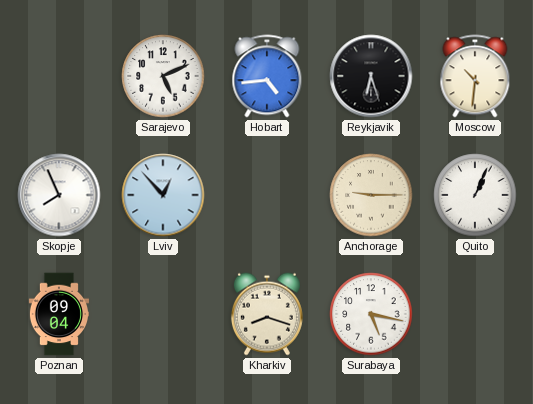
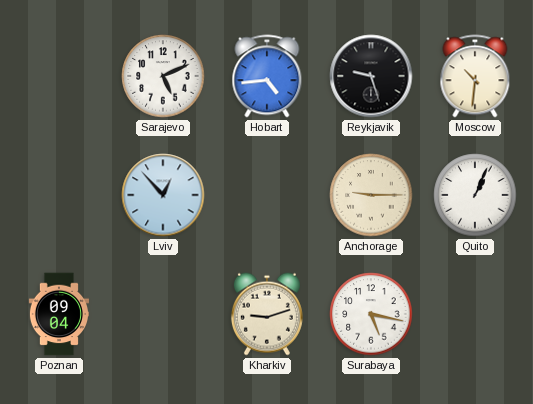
Reykjavik: 6:27 -> 9:27 (371, 76)
Skopje: 7:56 -> none (59, 195)
Kharkiv: 8:18 -> 9:12 (267, 314)
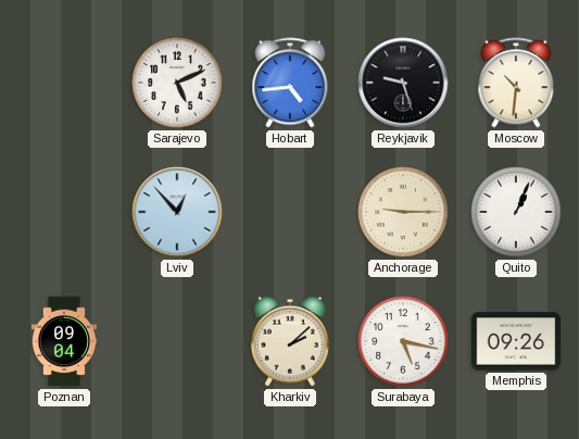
Kharkiv: 9:12 -> 2:08 (290, 341)
Memphis: none -> 09:26 (516, 341)
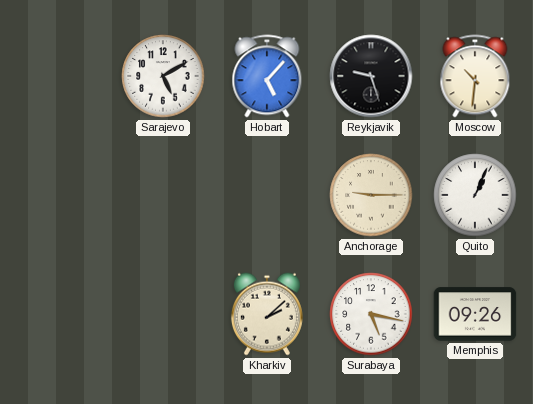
Sarajevo: 5:11 -> 5:10 (163, 76)
Hobart: 4:44 -> 5:07 (267, 76)
Lviv: 12:53 -> none (177, 212)
Poznan: 09:04 -> none (63, 341)
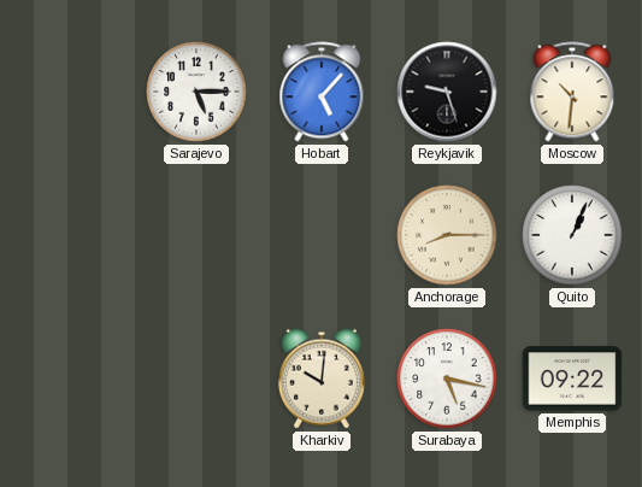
Sarajevo: 5:10 -> 5:15 (196, 92)
Anchorage: 9:15 -> 8:15 (447, 235)
Kharkiv: 2:08 -> 10:01 (322, 379)
Memphis: 09:26 -> 09:22 (572, 379)
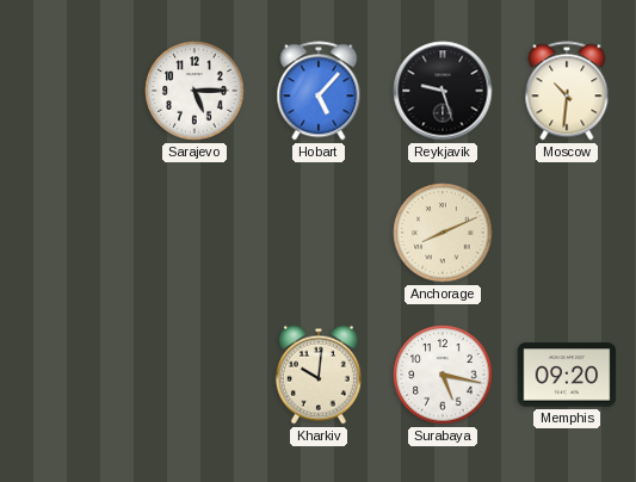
Anchorage: 8:15 -> 8:11 (443, 233)
Quito: 1:04 -> none (572, 235)
Memphis: 09:22 -> 09:20 (567, 375)
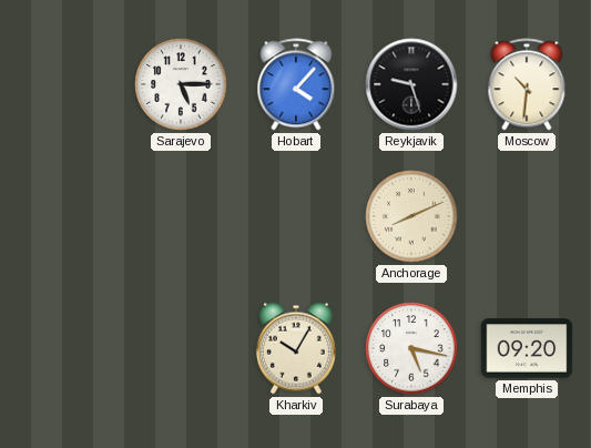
Hobart: 5:07 -> 4:07 (296, 84)
Kharkiv: 10:01 -> 10:05 (296, 348)
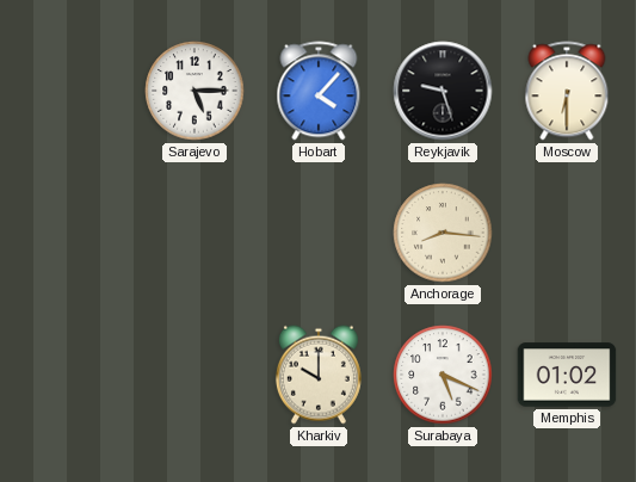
Moscow: 10:31 -> 6:30 (567, 91)
Anchorage: 8:11 -> 8:16 (443, 233)
Kharkiv: 10:05 -> 10:00 (319, 375)
Surabaya: 5:17 -> 5:19 (443, 375)
Memphis: 09:20 -> 01:02 (567, 375)
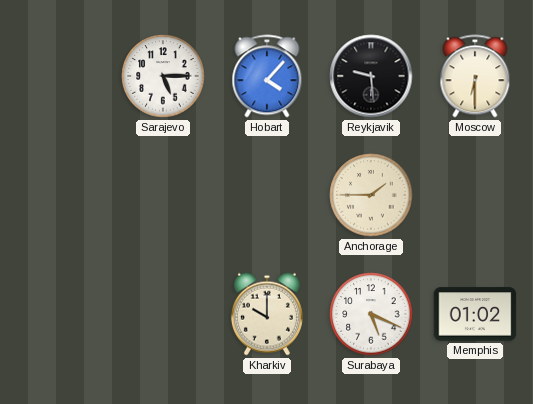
Reykjavik: 9:27 -> 9:29 (371, 76)
Anchorage: 8:16 -> 1:45 (371, 195)
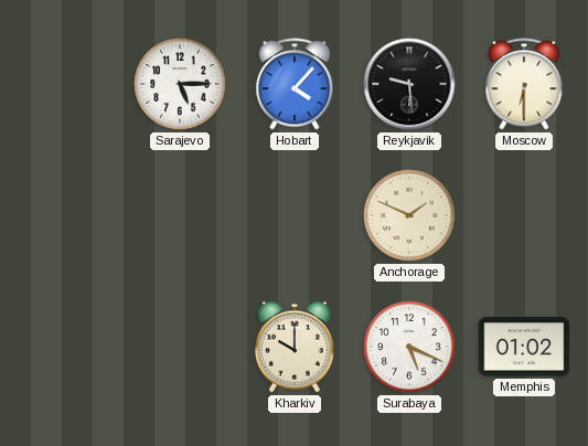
Anchorage: 1:45 -> 1:49 (409, 215)
